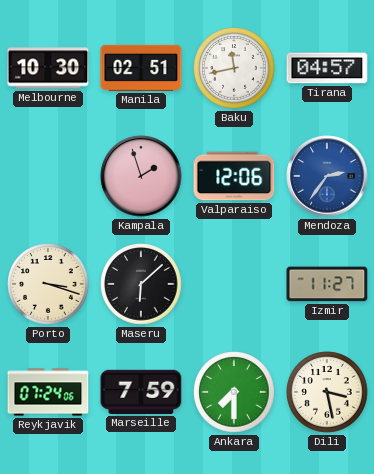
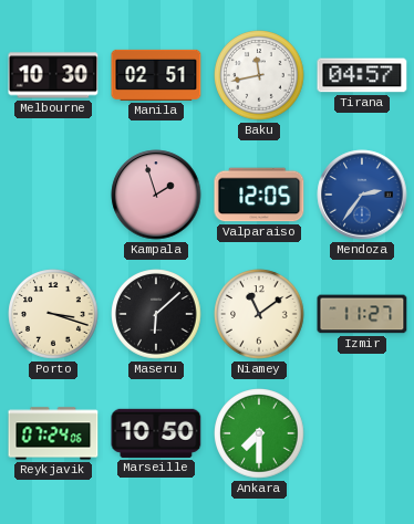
Valparaiso: 12:06 -> 12:05 (259, 195)
Niamey: none -> 11:09 (259, 314)
Marseille: 7:59 -> 10:50 (156, 433)
Dili: 3:28 -> none (327, 392)
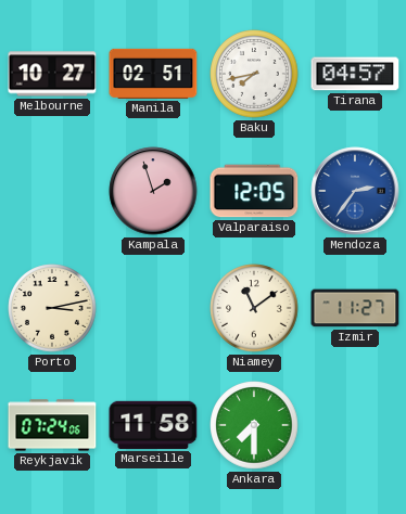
Melbourne: 10:30 -> 10:27 (52, 74)
Baku: 11:43 -> 7:43 (254, 74)
Porto: 3:18 -> 3:13 (52, 308)
Maseru: 6:08 -> none (156, 314)
Marseille: 10:50 -> 11:58 (153, 425)
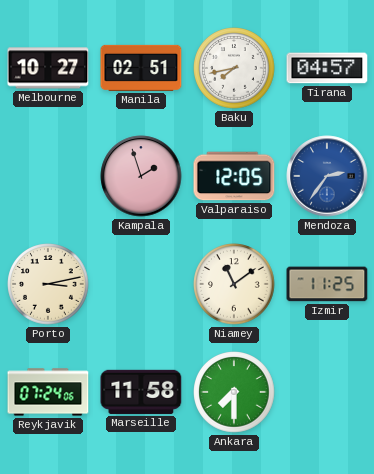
Izmir: 11:27 -> 11:25 (327, 284)
